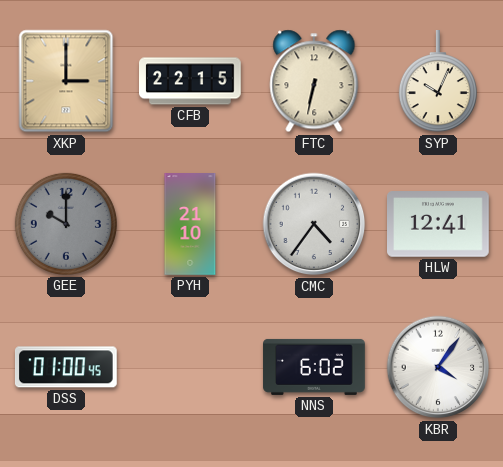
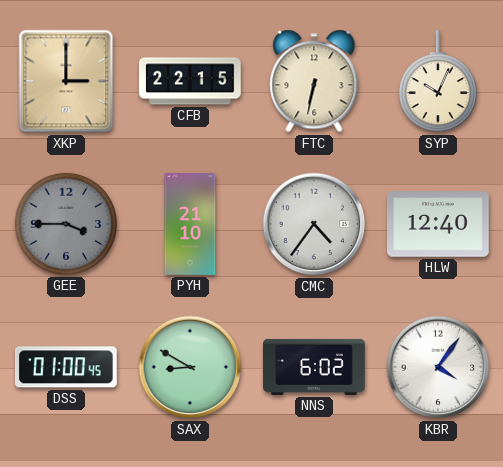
GEE: 10:00 -> 3:45 (66, 224)
HLW: 12:41 -> 12:40 (439, 224)
SAX: none -> 8:50 (190, 367)
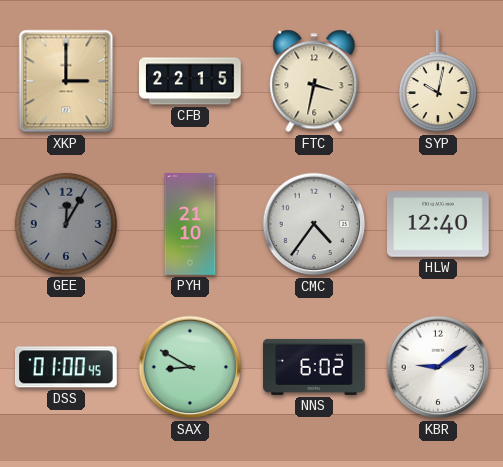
FTC: 6:32 -> 3:32 (314, 81)
SYP: 10:04 -> 10:02 (438, 82)
GEE: 3:45 -> 12:05 (66, 224)
KBR: 4:06 -> 9:09 (438, 367)
